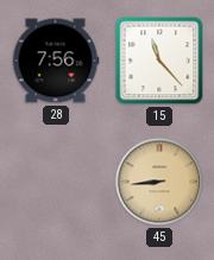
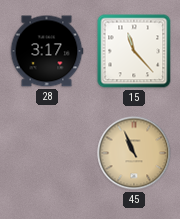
28: 7:56 -> 3:17 (47, 51)
45: 8:44 -> 10:56 (134, 153)
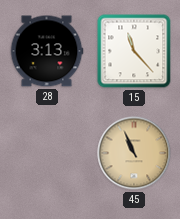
28: 3:17 -> 3:13 (47, 51)
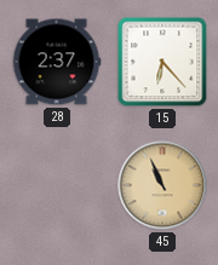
28: 3:13 -> 2:37 (57, 62)
15: 11:23 -> 6:23 (162, 62)
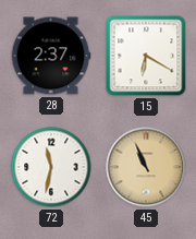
15: 6:23 -> 6:20 (146, 56)
72: none -> 11:32 (51, 167)
